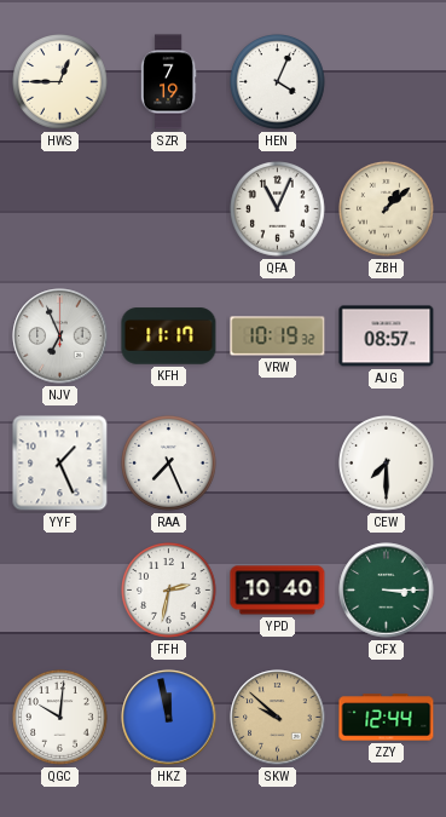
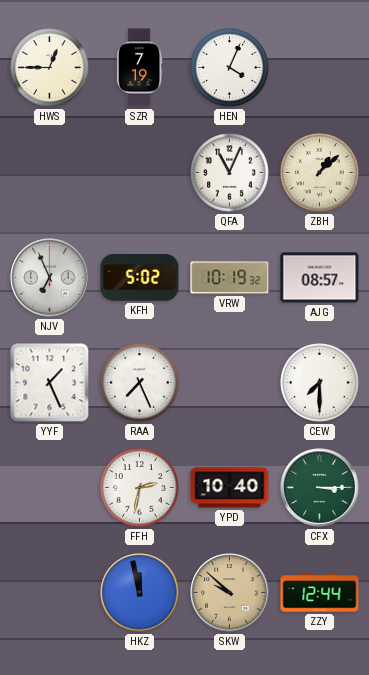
KFH: 11:17 -> 5:02 (140, 278)
QGC: 10:01 -> none (60, 718)
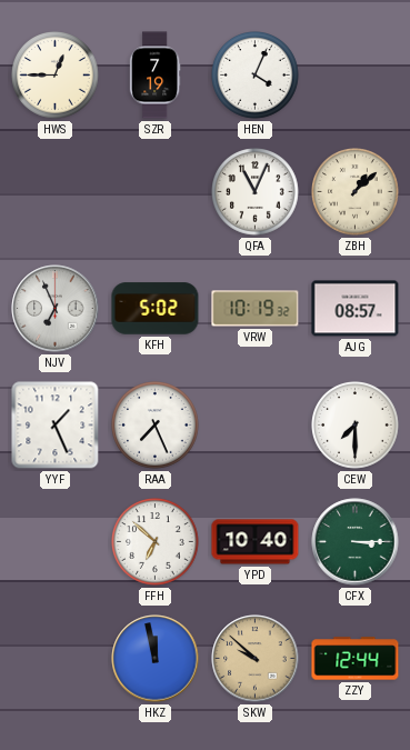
FFH: 2:32 -> 6:52 (156, 542)
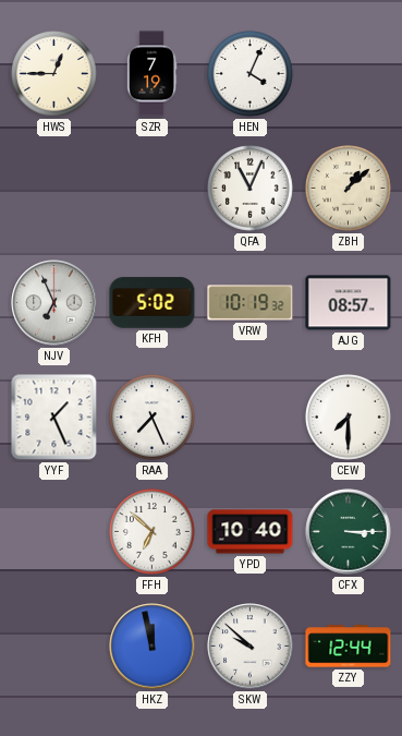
SKW dial: champagne -> white (251, 647)
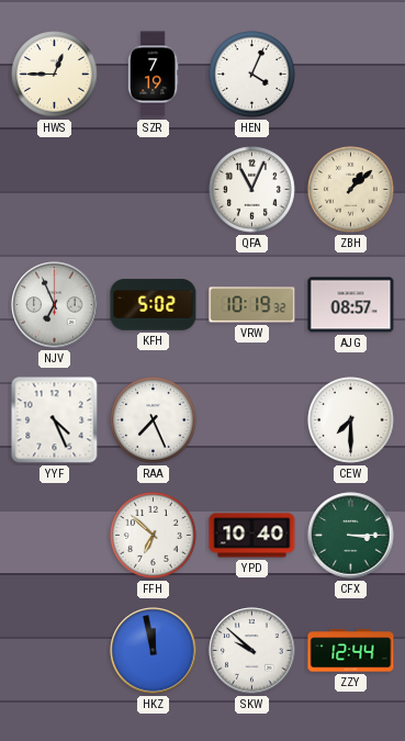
YYF: 1:26 -> 4:26 (55, 420)
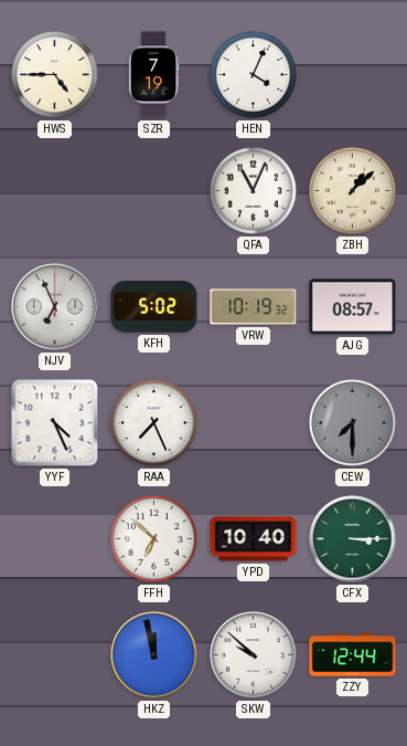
HWS: 12:45 -> 4:45 (55, 75)
CEW dial: white -> grey (353, 423)
